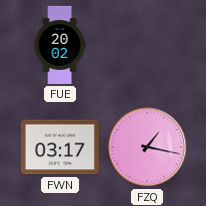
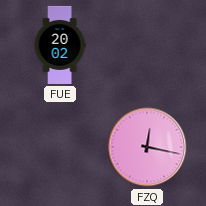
FWN: 03:17 -> none (60, 147)
FZQ: 1:17 -> 12:17 (147, 147)
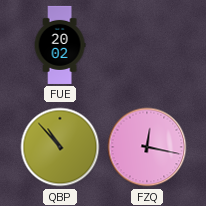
QBP: none -> 10:53 (60, 147)
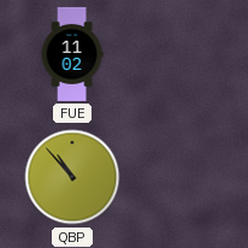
FUE: 20:02 -> 11:02 (72, 54)
FZQ: 12:17 -> none (147, 147)
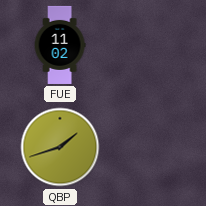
QBP: 10:53 -> 1:42 (60, 147)
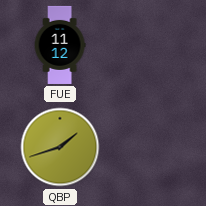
FUE: 11:02 -> 11:12 (60, 45)
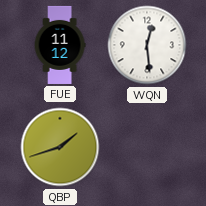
WQN: none -> 12:29 (147, 45)
